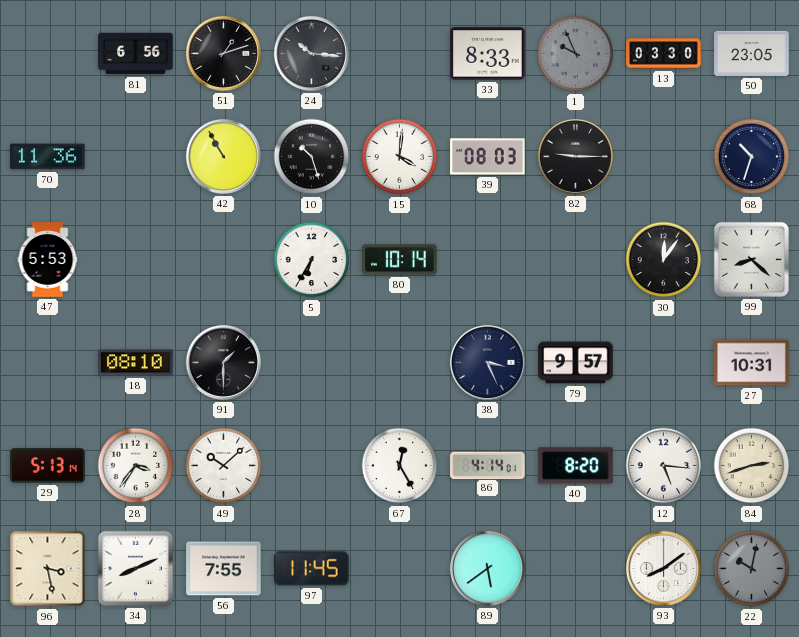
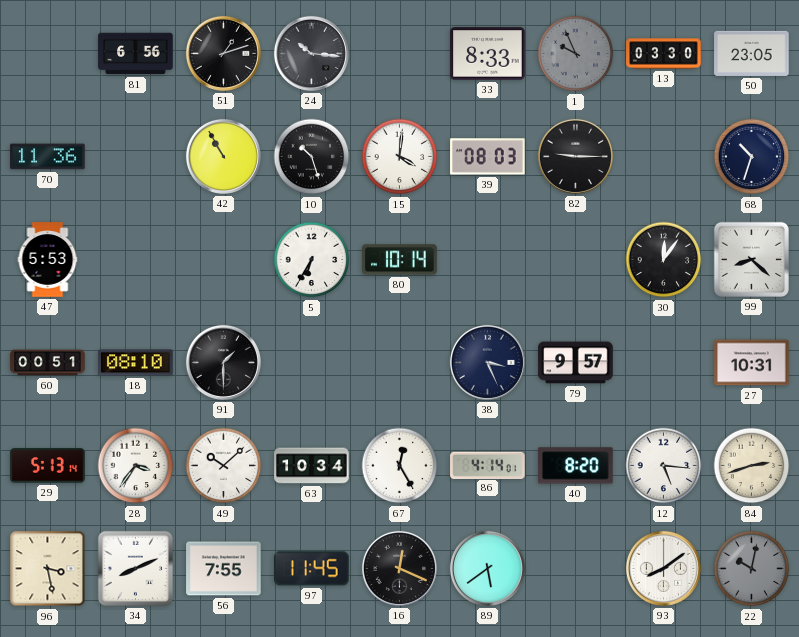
60: none -> 00:51 (48, 363)
63: none -> 10:34 (312, 466)
16: none -> 12:19 (399, 568)
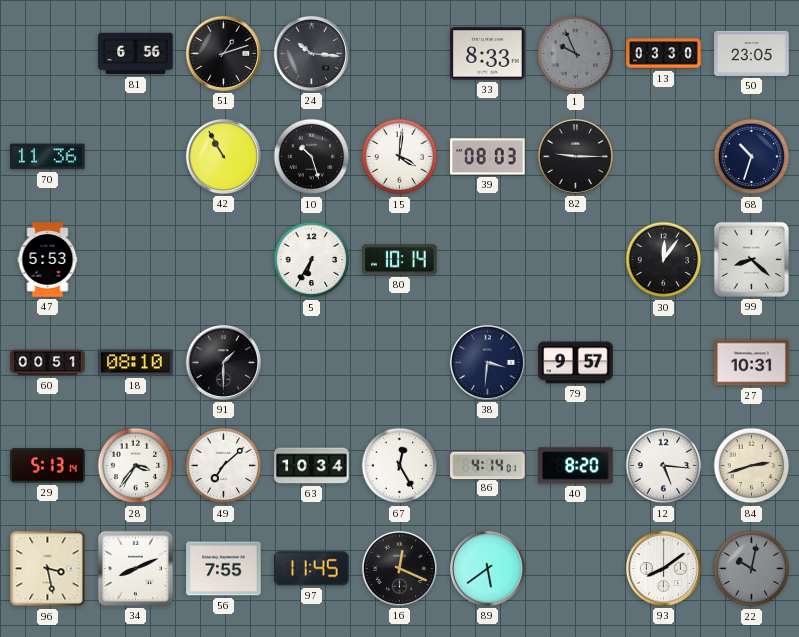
38: 3:26 -> 3:31 (487, 362)
49: 10:08 -> 7:08 (224, 466)
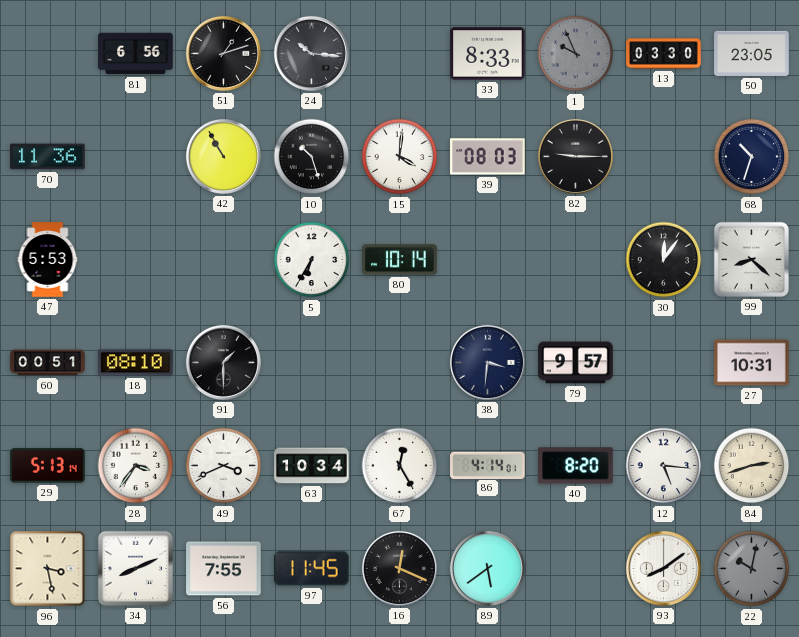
49: 7:08 -> 3:41 (224, 466)
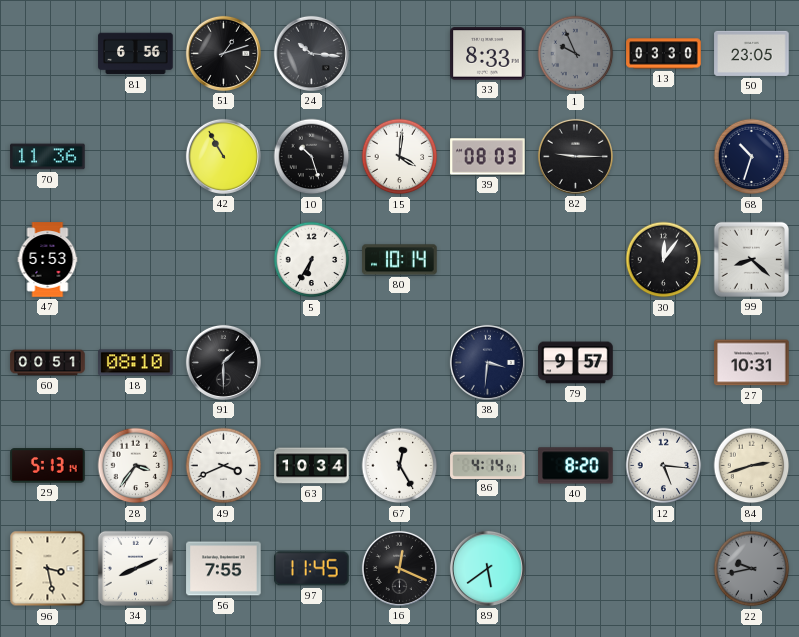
93: 8:09 -> none (663, 568)
22: 10:02 -> 9:43 (752, 569)
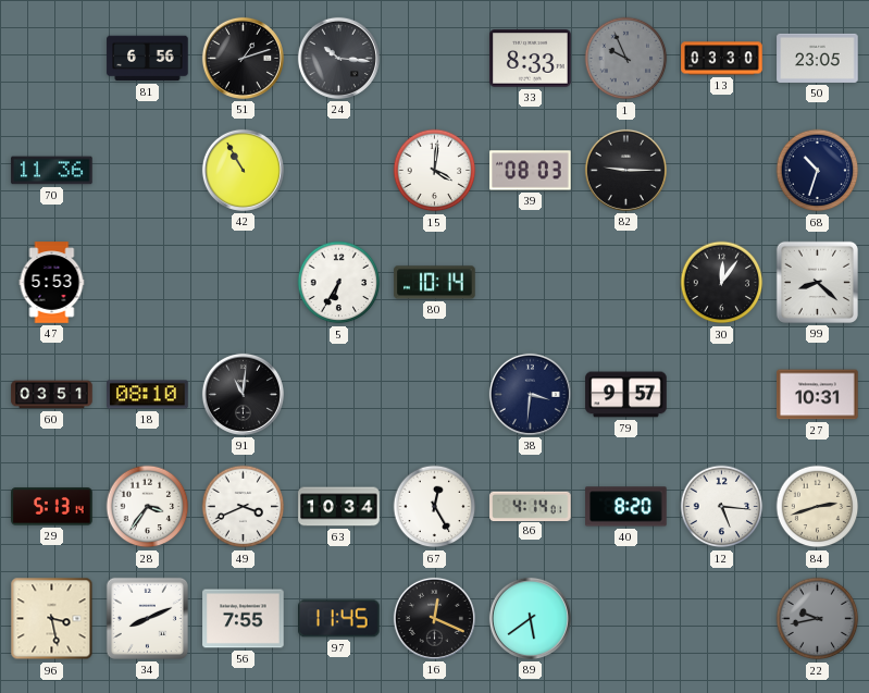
10: 10:27 -> none (312, 157)
60: 00:51 -> 03:51 (52, 395)
91: 1:30 -> 11:01 (243, 394)
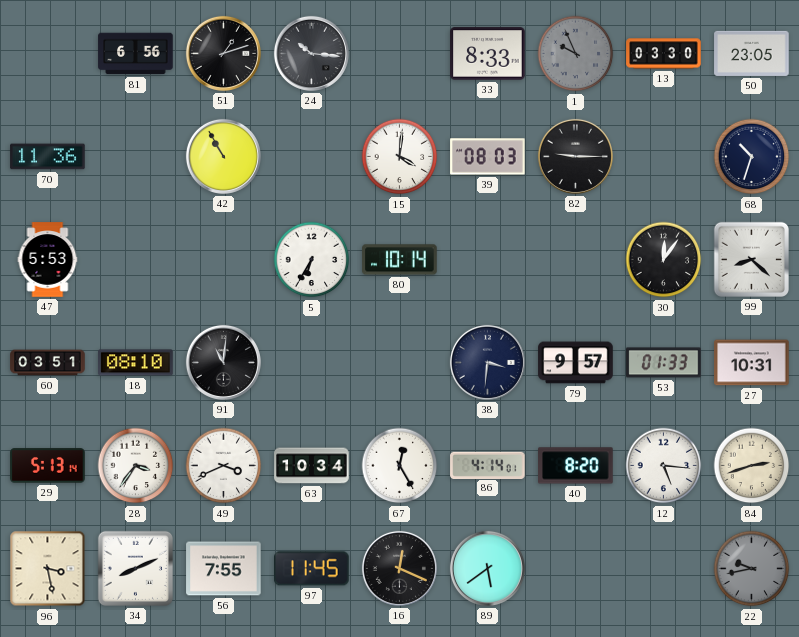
53: none -> 01:33 (664, 363)
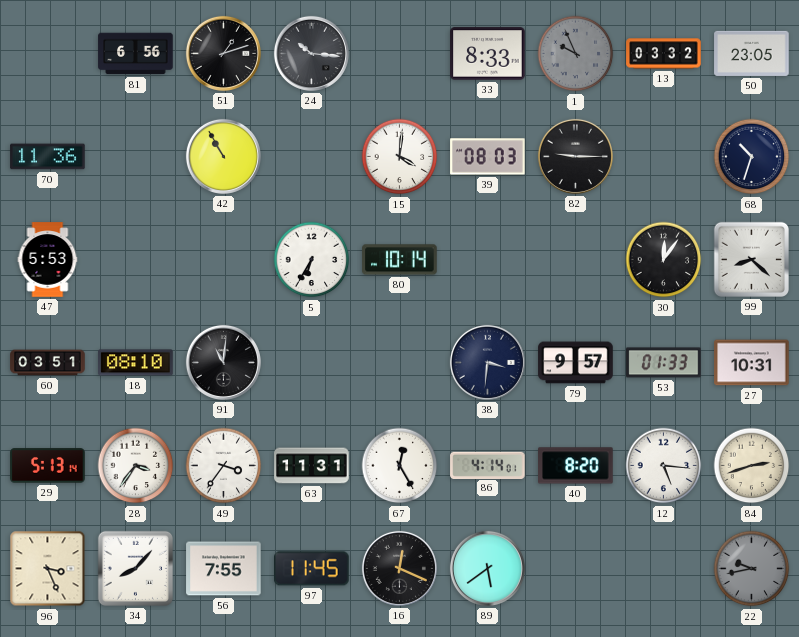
13: 03:30 -> 03:32 (664, 54)
49: 3:41 -> 3:36 (224, 466)
63: 10:34 -> 11:31 (312, 466)
96: 3:28 -> 3:26 (48, 569)
34: 8:11 -> 8:07 (135, 568)
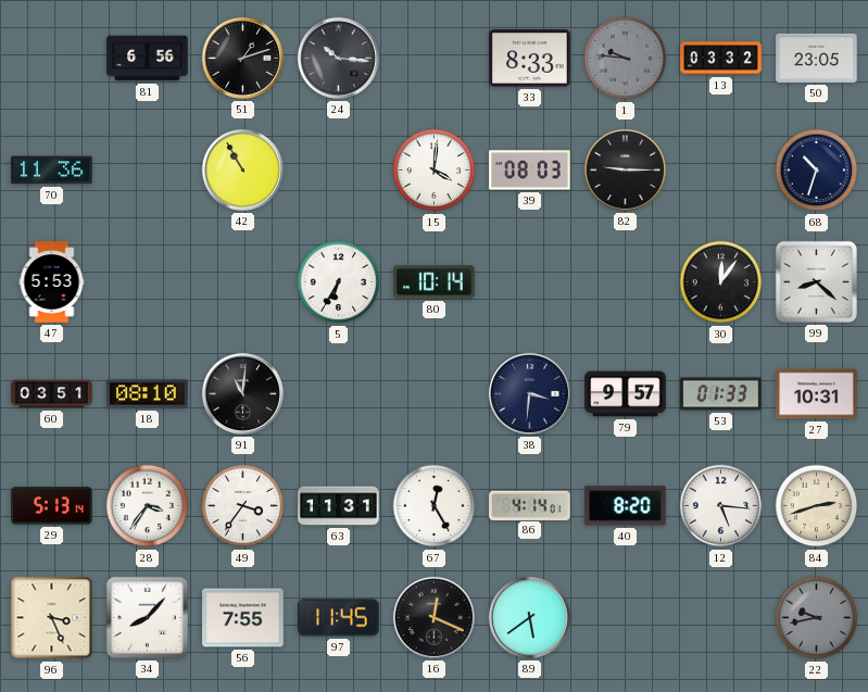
1: 9:56 -> 9:46 (626, 59)
